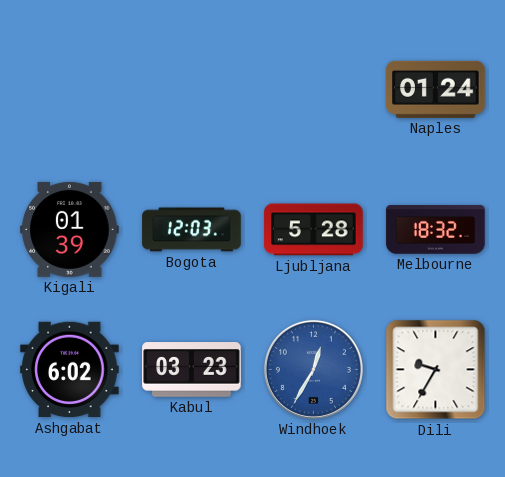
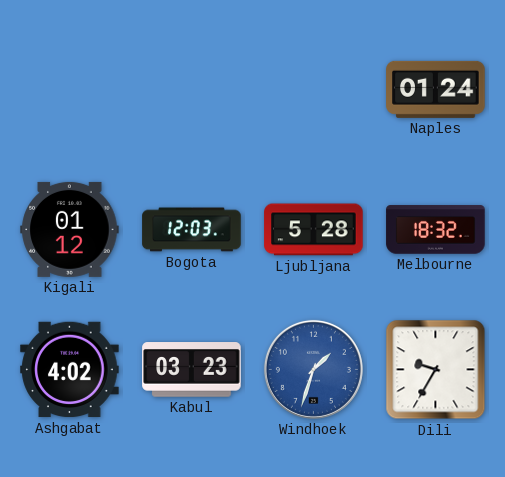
Kigali: 01:39 -> 01:12 (70, 229)
Ashgabat: 6:02 -> 4:02 (70, 370)
Windhoek: 12:35 -> 1:33 (313, 369)
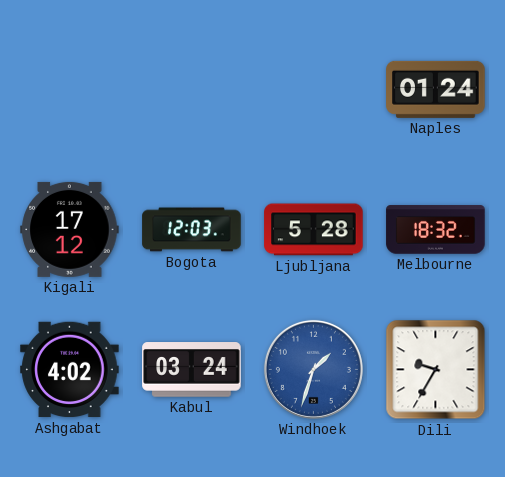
Kigali: 01:12 -> 17:12 (70, 229)
Kabul: 03:23 -> 03:24 (192, 370)
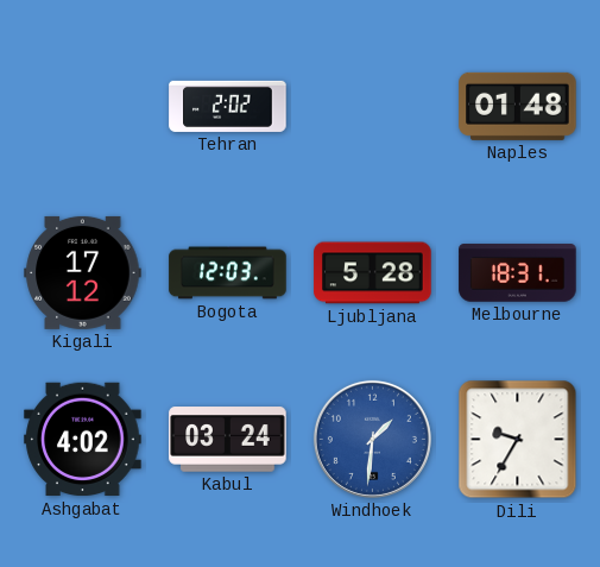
Tehran: none -> 2:02 (228, 106)
Naples: 01:24 -> 01:48 (518, 106)
Melbourne: 18:32 -> 18:31 (518, 273)
Windhoek: 1:33 -> 1:31 (372, 439)
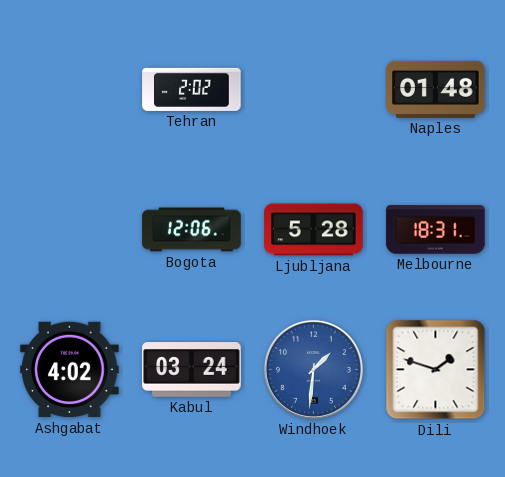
Kigali: 17:12 -> none (83, 272)
Bogota: 12:03 -> 12:06 (192, 230)
Dili: 9:35 -> 1:48 (436, 370)
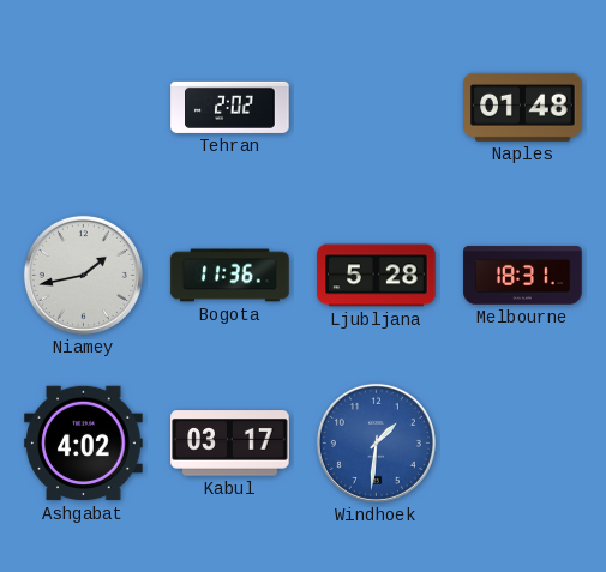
Niamey: none -> 1:43 (83, 275)
Bogota: 12:06 -> 11:36 (230, 276)
Kabul: 03:24 -> 03:17 (230, 444)
Dili: 1:48 -> none (436, 370)
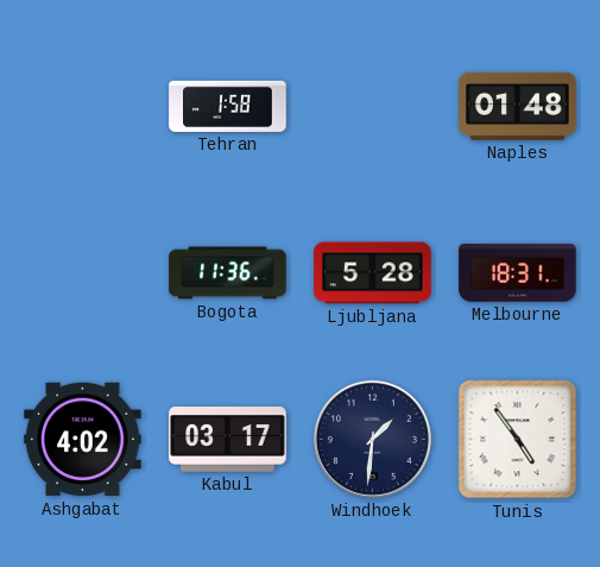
Tehran: 2:02 -> 1:58 (228, 106)
Niamey: 1:43 -> none (83, 275)
Windhoek dial: blue -> navy (372, 439)
Tunis: none -> 4:54 (518, 440)
